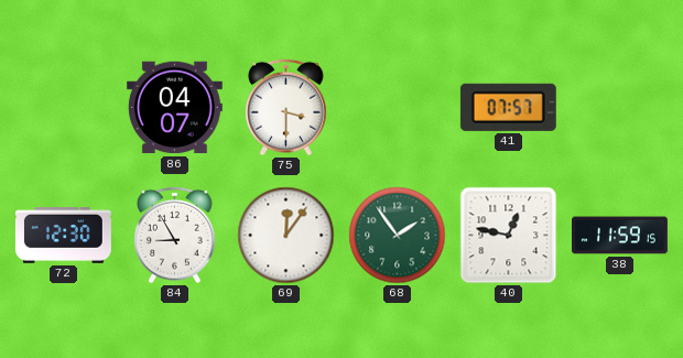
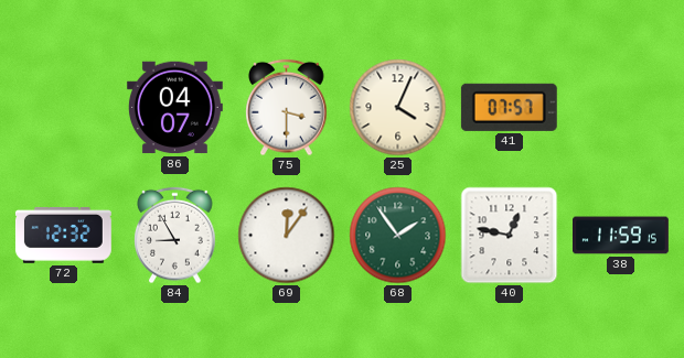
25: none -> 4:04 (398, 108)
72: 12:30 -> 12:32 (63, 236)
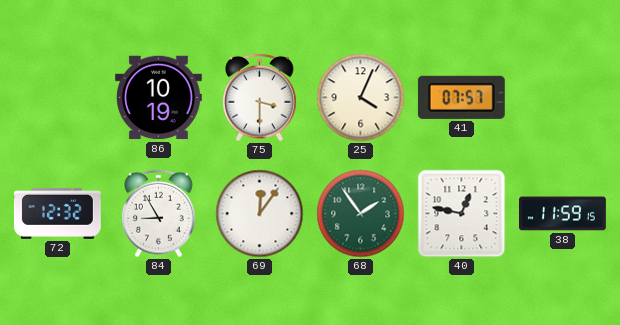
86: 04:07 -> 10:19 (158, 98)
